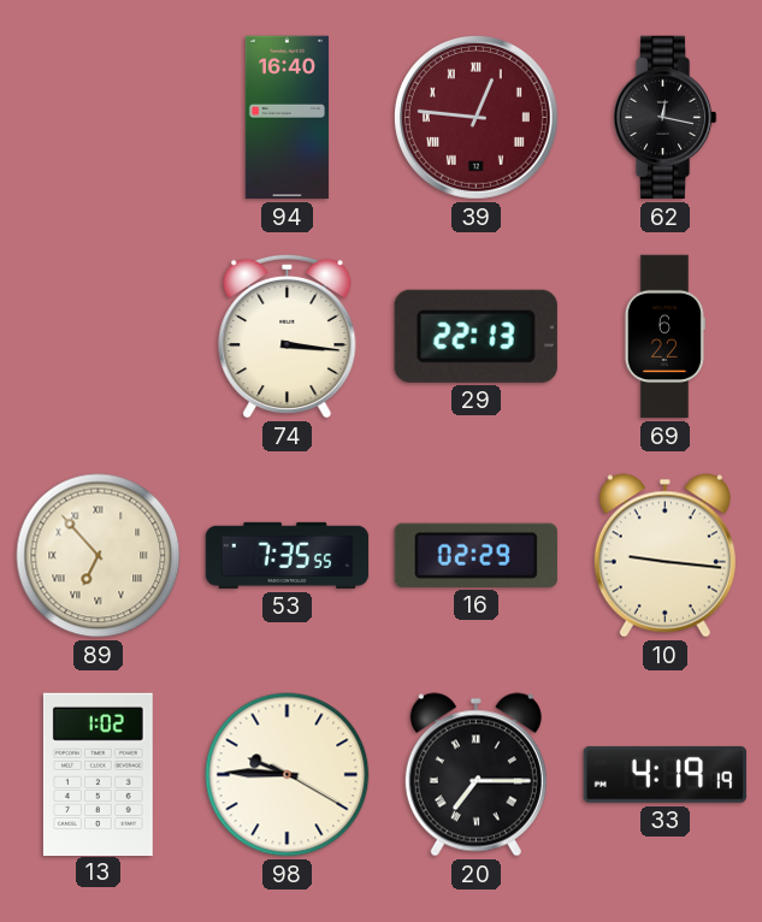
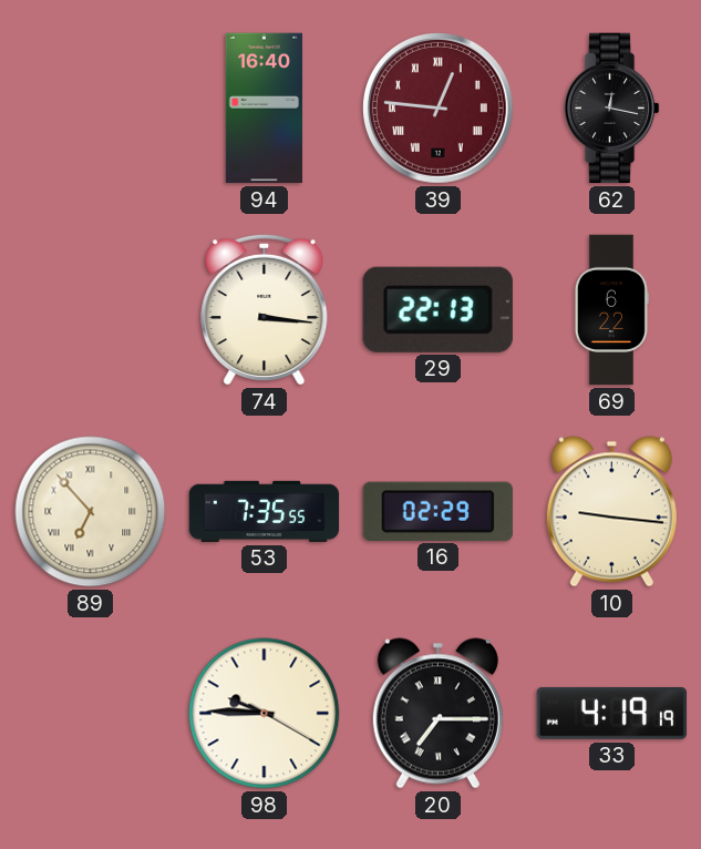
13: 1:02 -> none (98, 774)
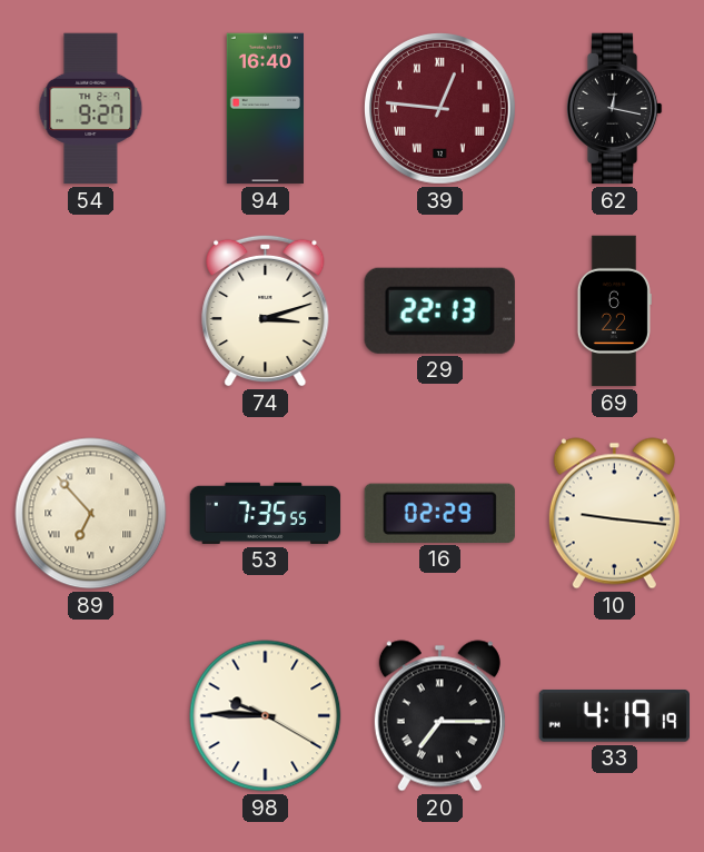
54: none -> 9:27 (91, 109)
74: 3:16 -> 3:12 (266, 310)
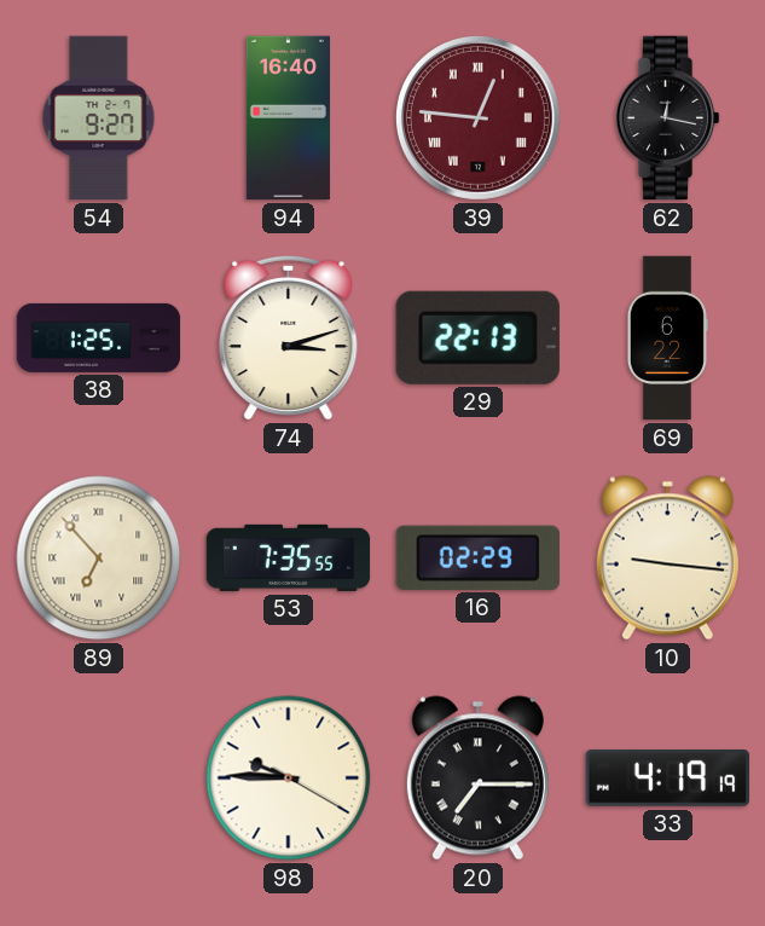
38: none -> 1:25 (99, 337)
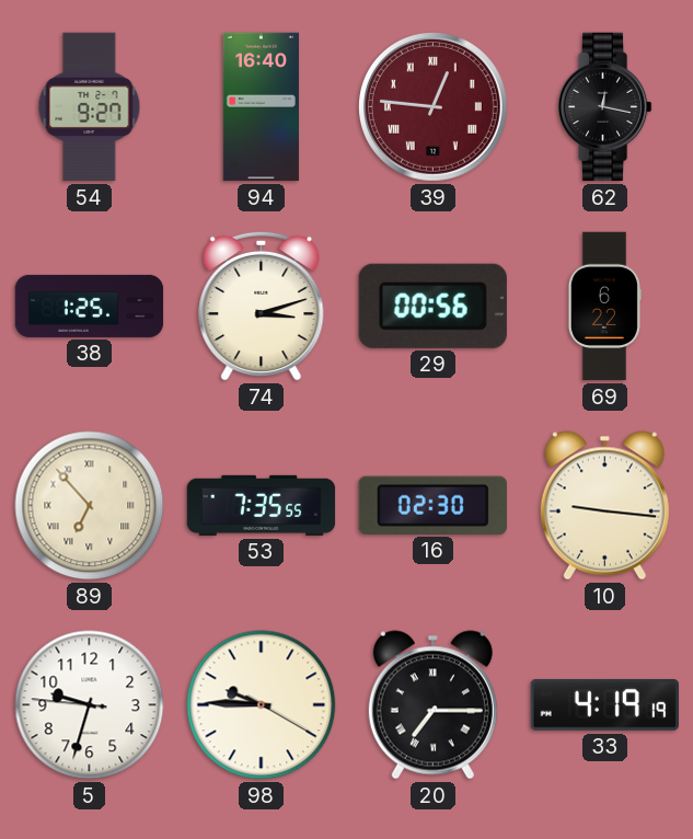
29: 22:13 -> 00:56 (432, 306)
16: 02:29 -> 02:30 (432, 505)
5: none -> 9:32 (90, 705)
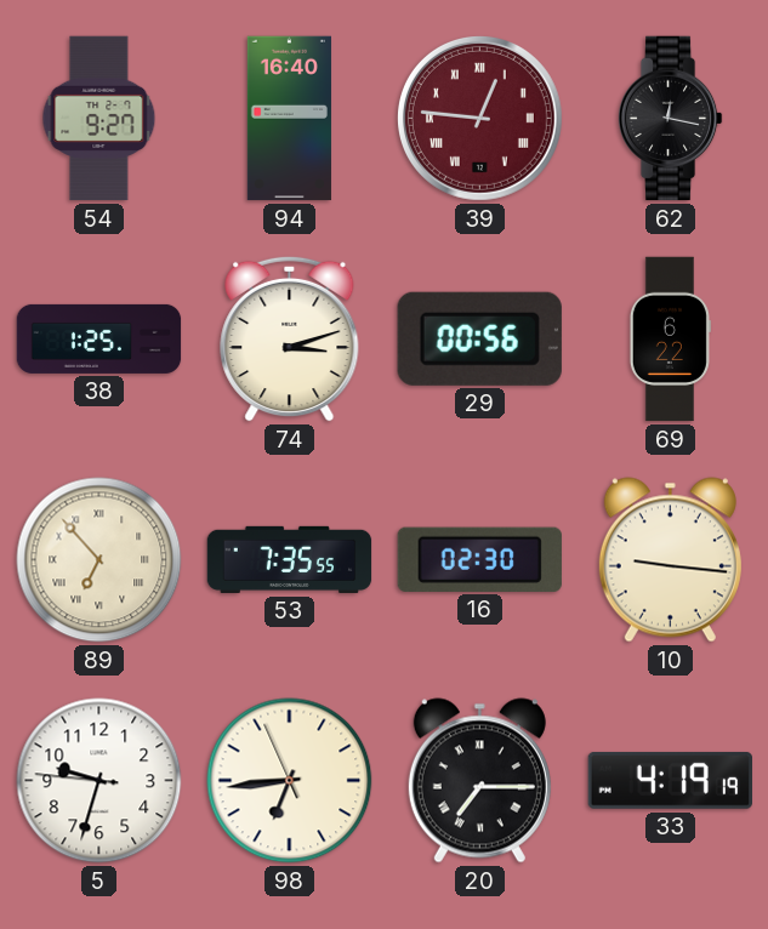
98: 9:45 -> 6:43 (290, 781)
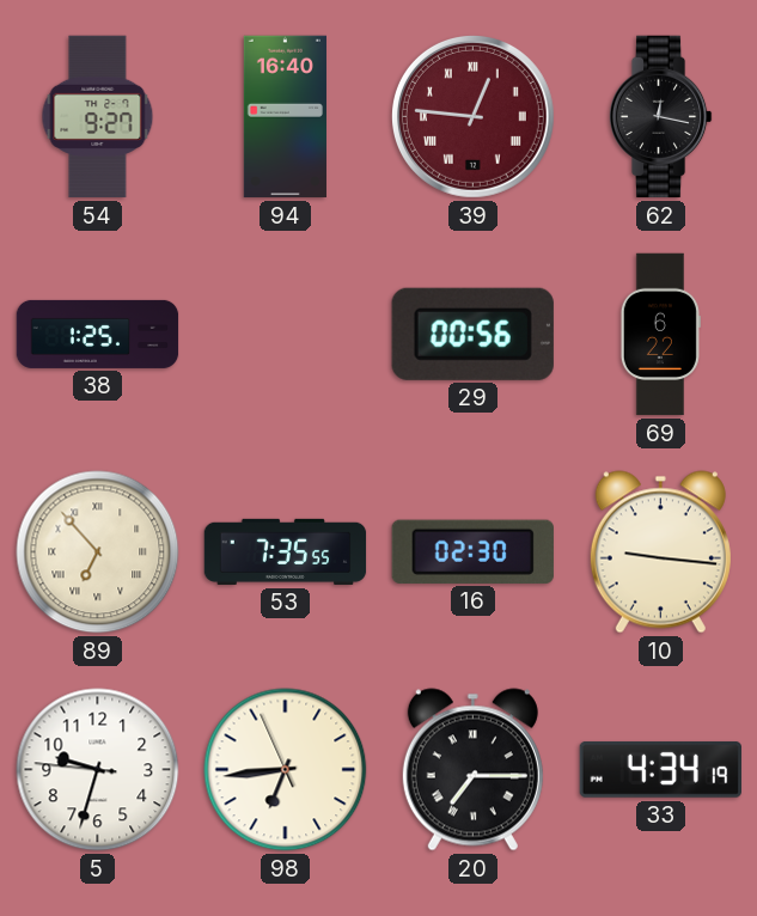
74: 3:12 -> none (290, 338)
33: 4:19 -> 4:34 (660, 769)
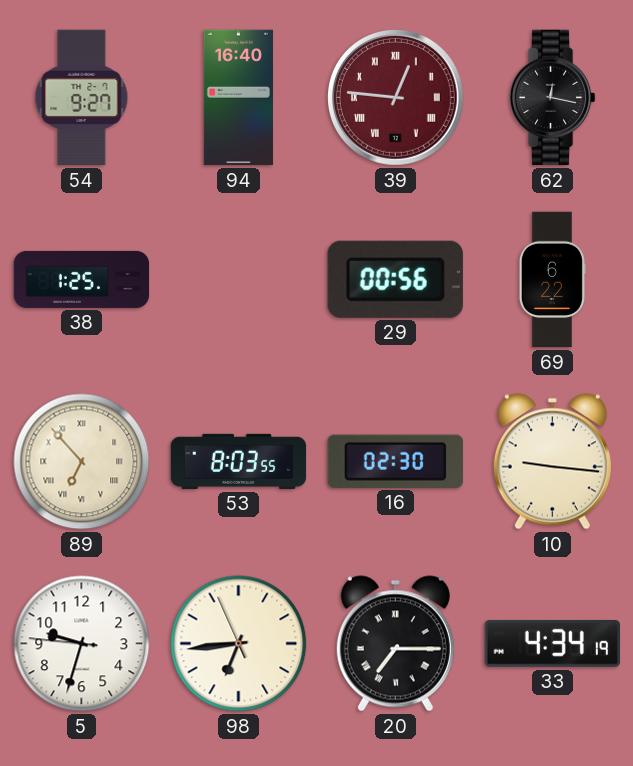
53: 7:35 -> 8:03 (239, 461)
